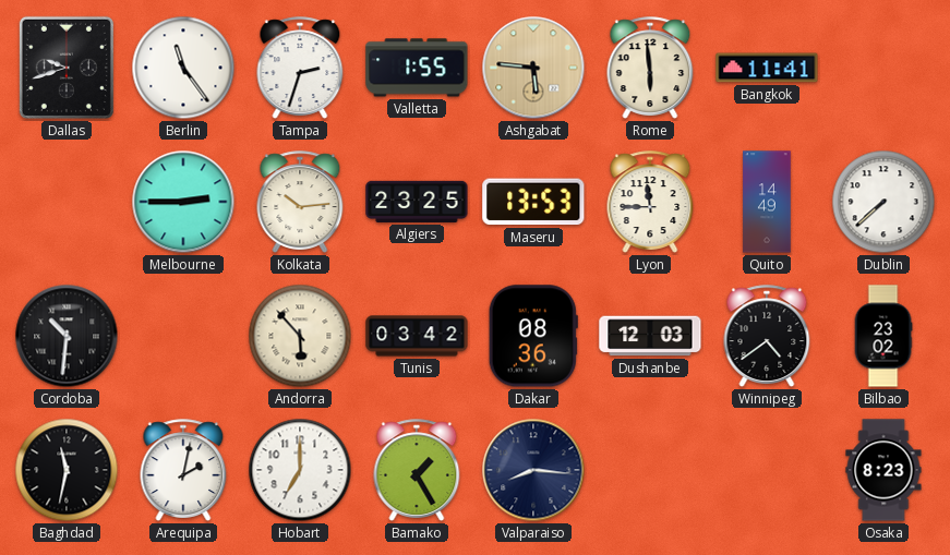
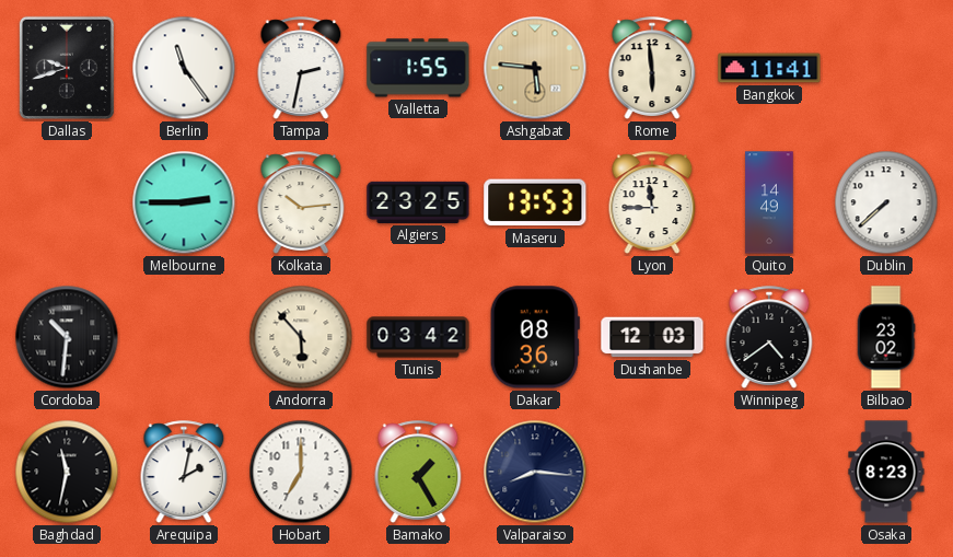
Tampa: 2:33 -> 2:32 (301, 68)
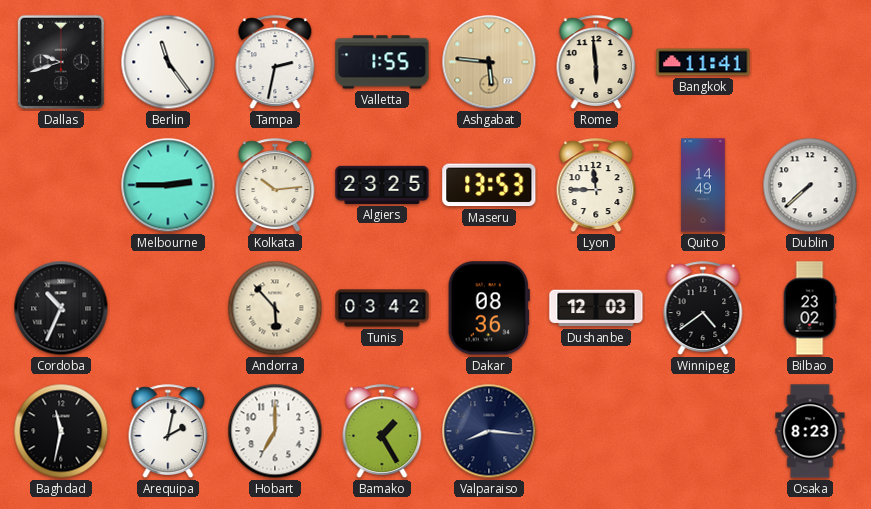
Cordoba: 10:31 -> 10:34 (61, 308)
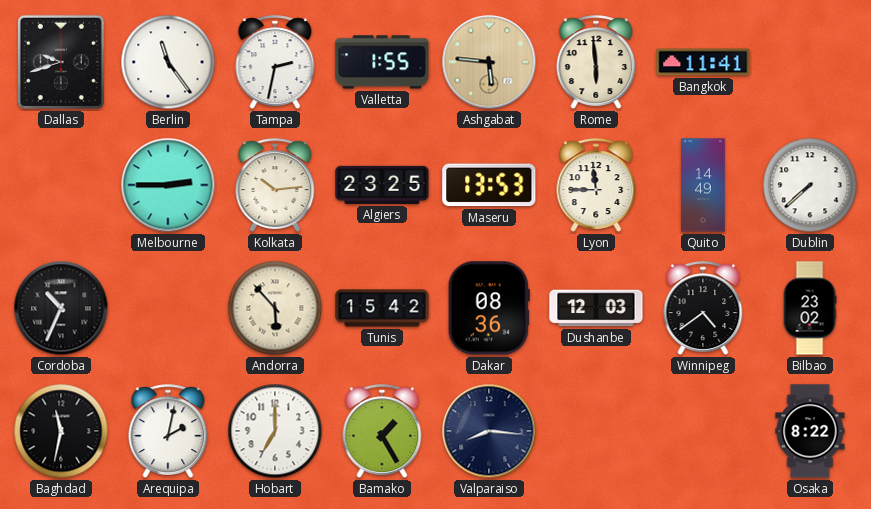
Tunis: 03:42 -> 15:42 (382, 308)
Osaka: 8:23 -> 8:22 (810, 431)
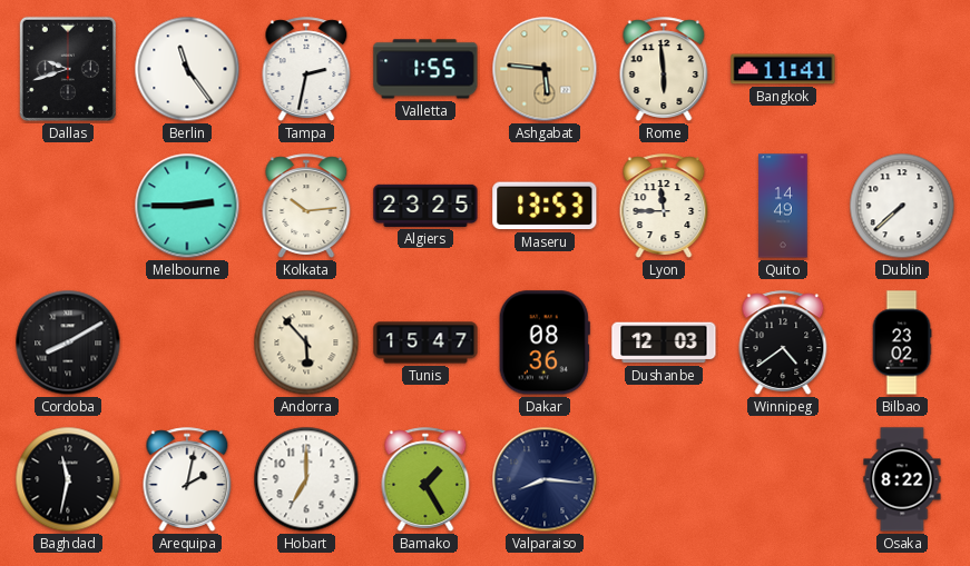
Cordoba: 10:34 -> 8:10 (68, 342)
Tunis: 15:42 -> 15:47 (425, 342)
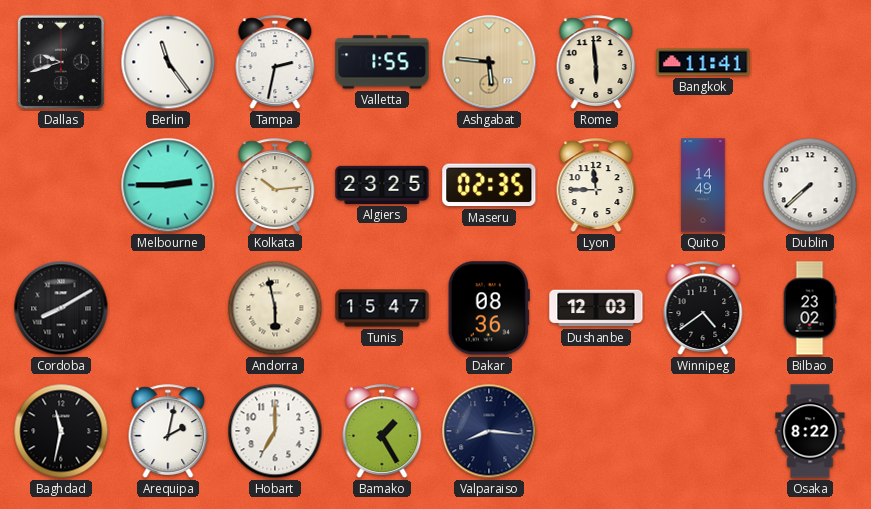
Maseru: 13:53 -> 02:35 (489, 185)
Andorra: 5:53 -> 5:58 (275, 308)
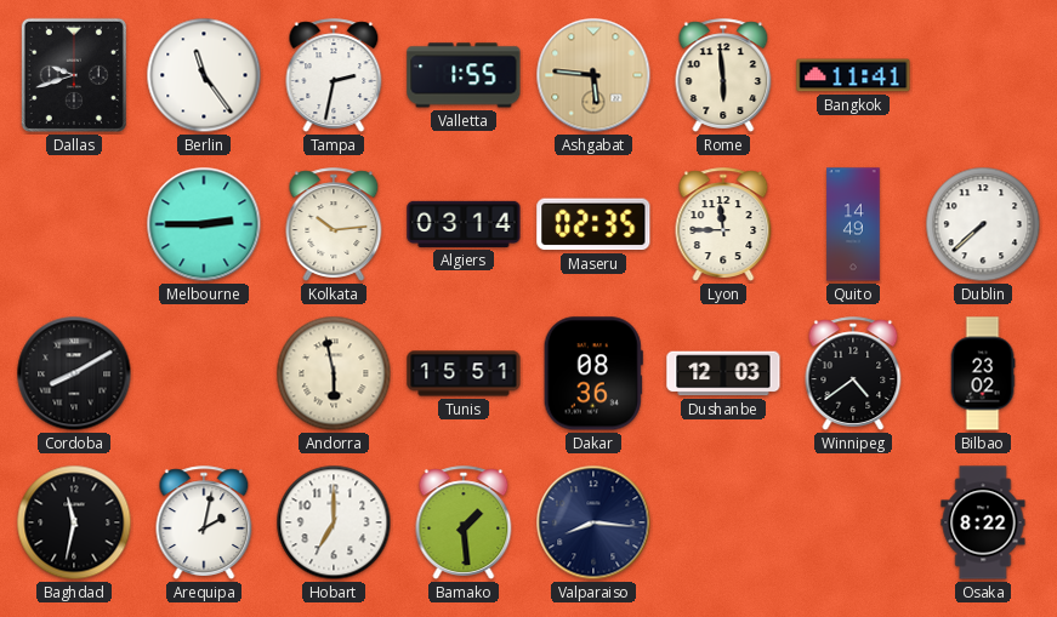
Algiers: 23:25 -> 03:14 (464, 224)
Tunis: 15:47 -> 15:51 (464, 373)
Bamako: 1:25 -> 1:29 (464, 522)
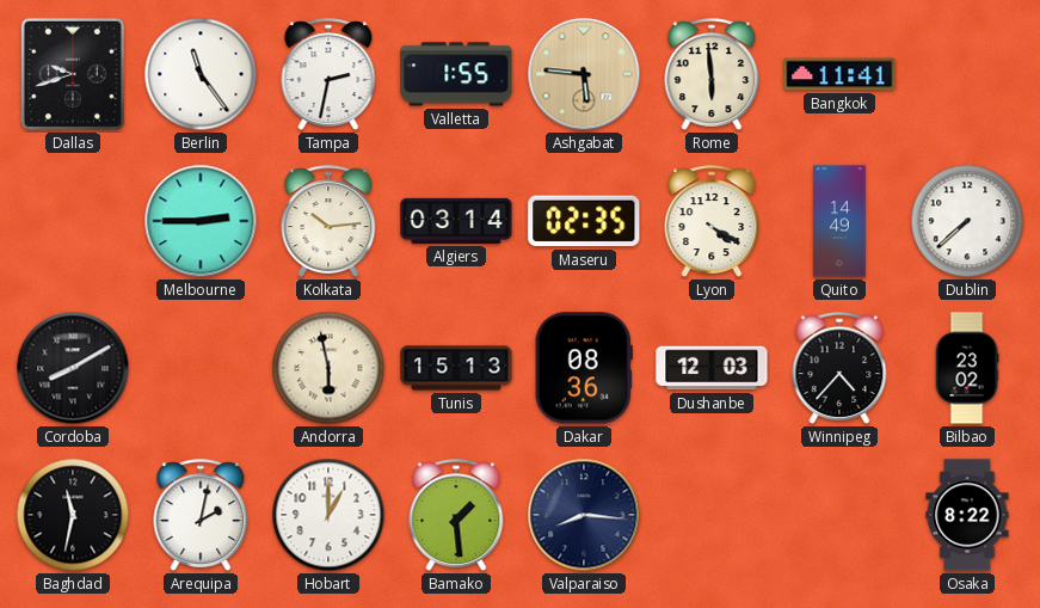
Lyon: 11:45 -> 4:20 (712, 221)
Tunis: 15:51 -> 15:13 (456, 368)
Winnipeg: 4:39 -> 4:37 (839, 368)
Hobart: 7:00 -> 1:00 (328, 515)
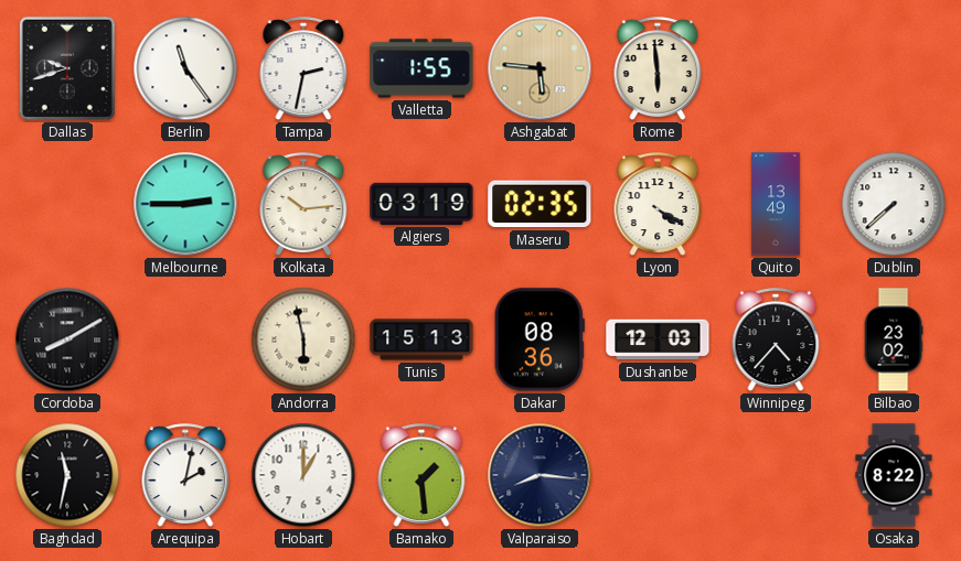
Bangkok: 11:41 -> none (839, 74)
Algiers: 03:14 -> 03:19 (421, 204)
Quito: 14:49 -> 13:49 (776, 204)
